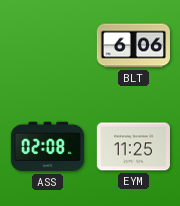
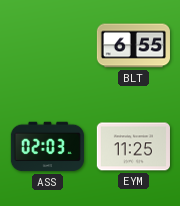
BLT: 6:06 -> 6:55 (133, 46)
ASS: 02:08 -> 02:03 (47, 147)
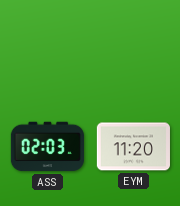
BLT: 6:55 -> none (133, 46)
EYM: 11:25 -> 11:20 (133, 147)
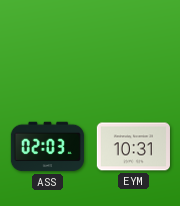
EYM: 11:20 -> 10:31 (133, 147)
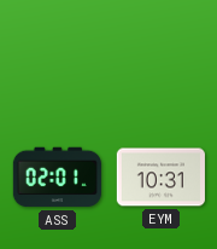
ASS: 02:03 -> 02:01 (57, 178)
